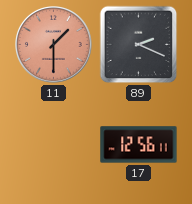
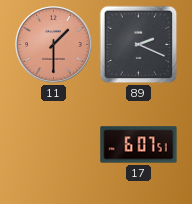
17: 12:56 -> 6:07 (139, 145)
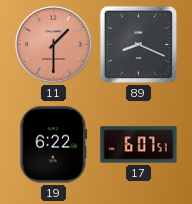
89: 2:19 -> 8:19 (139, 45)
19: none -> 6:22 (54, 145)
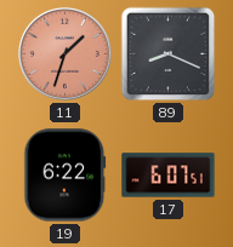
11: 1:30 -> 1:33 (66, 54)
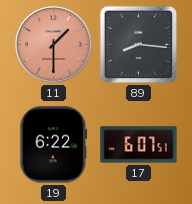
11: 1:33 -> 1:30 (54, 45)
89: 8:19 -> 8:16 (139, 45)
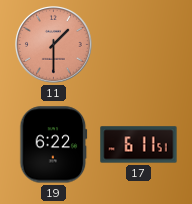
89: 8:16 -> none (139, 45)
17: 6:07 -> 6:11 (139, 145)
